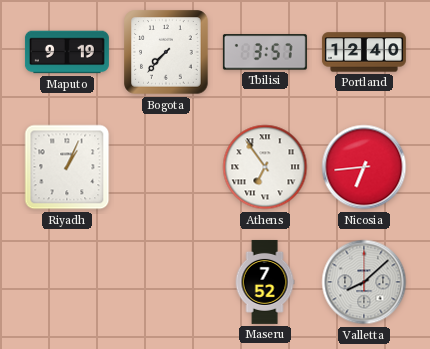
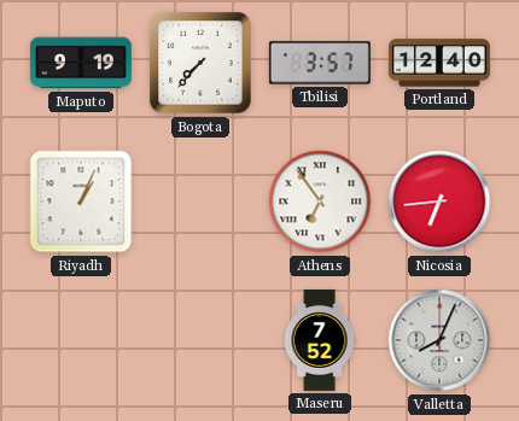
Valletta: 8:08 -> 8:04 (439, 340)
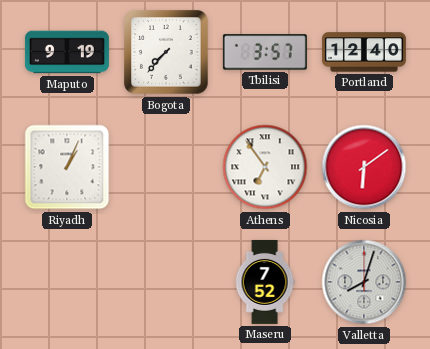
Nicosia: 6:44 -> 6:09 (364, 167)
Valletta: 8:04 -> 8:03 (364, 282)
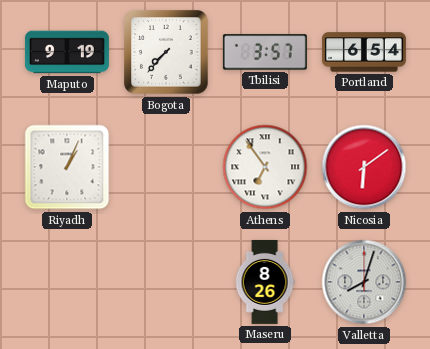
Portland: 12:40 -> 6:54 (364, 52)
Maseru: 7:52 -> 8:26 (265, 282)
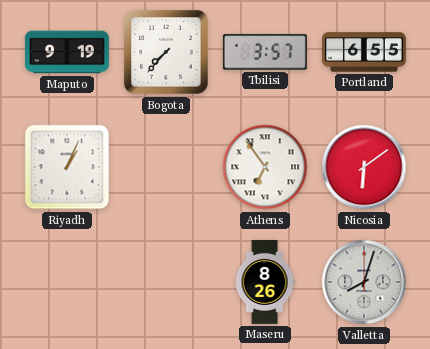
Portland: 6:54 -> 6:55 (364, 52)
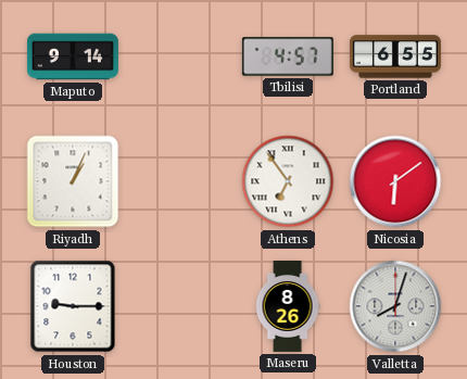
Maputo: 9:19 -> 9:14 (73, 56)
Bogota: 7:37 -> none (166, 52)
Tbilisi: 3:57 -> 4:57 (288, 56)
Houston: none -> 9:15 (73, 306)
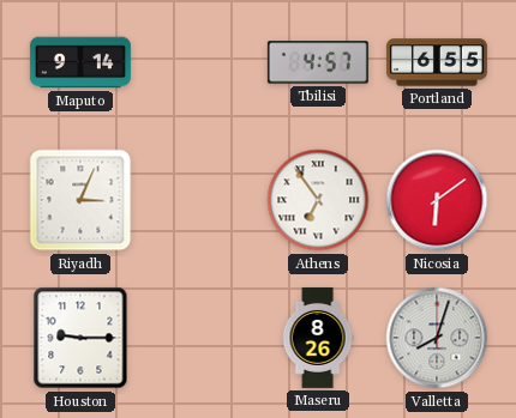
Riyadh: 1:04 -> 3:04 (80, 200)
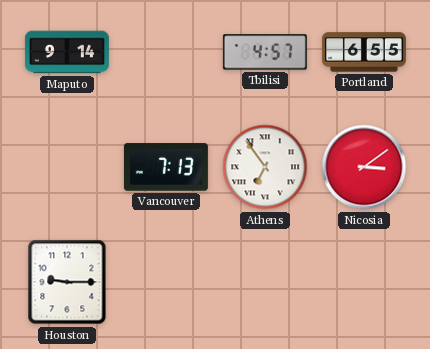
Riyadh: 3:04 -> none (80, 200)
Vancouver: none -> 7:13 (166, 167)
Nicosia: 6:09 -> 3:09 (364, 167)
Maseru: 8:26 -> none (318, 338)
Valletta: 8:03 -> none (437, 338)
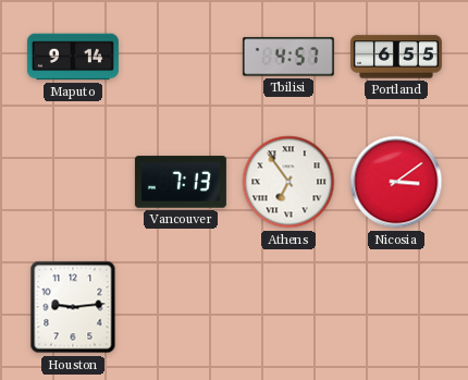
Houston: 9:15 -> 9:14 (73, 307)
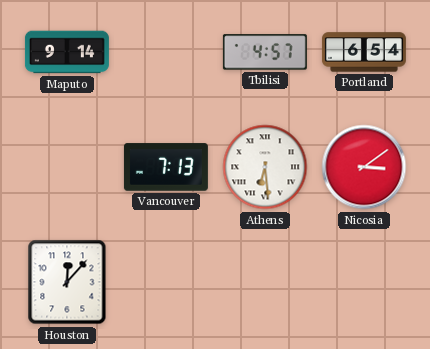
Portland: 6:55 -> 6:54 (364, 52)
Athens: 6:54 -> 6:29 (265, 167)
Houston: 9:14 -> 12:07 (67, 282)
